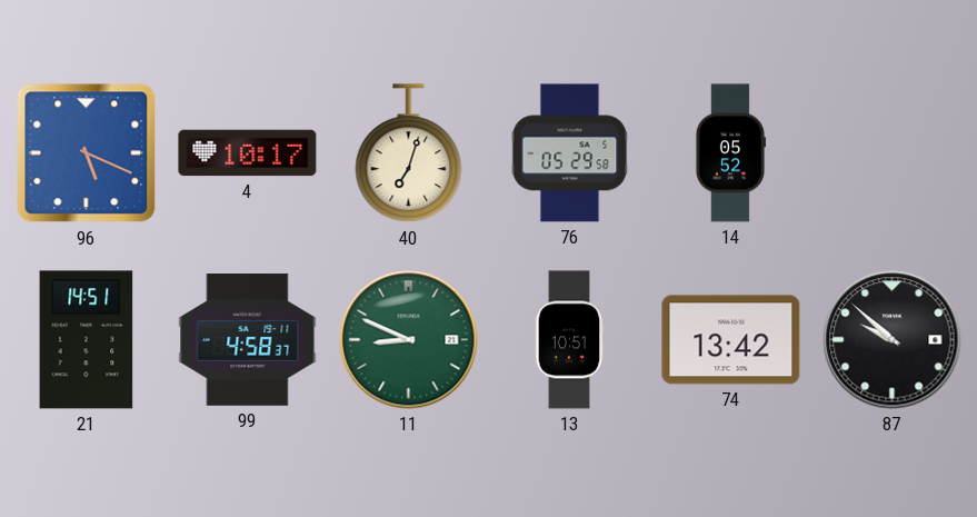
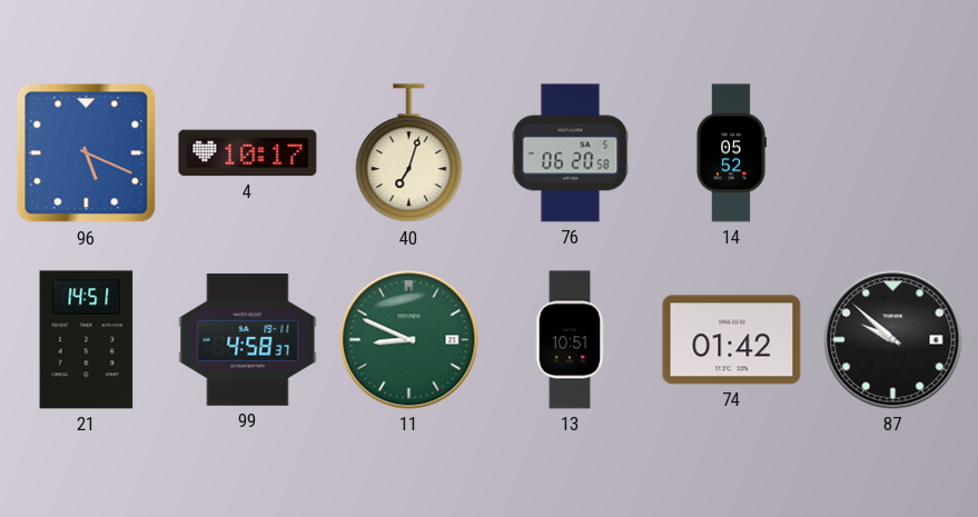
76: 05:29 -> 06:20 (571, 153)
74: 13:42 -> 01:42 (732, 340)
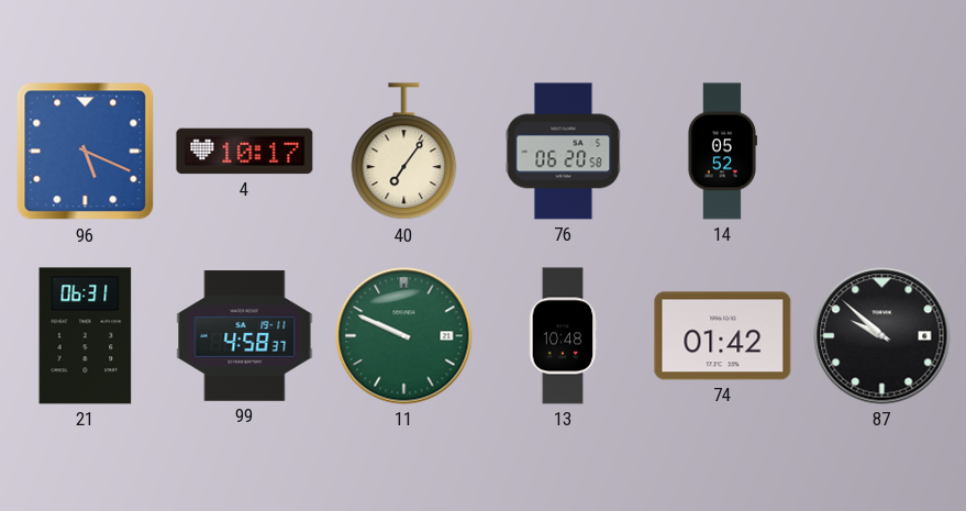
40: 7:03 -> 7:06 (404, 152)
21: 14:51 -> 06:31 (86, 336)
11: 8:49 -> 9:49 (404, 336)
13: 10:51 -> 10:48 (563, 336)
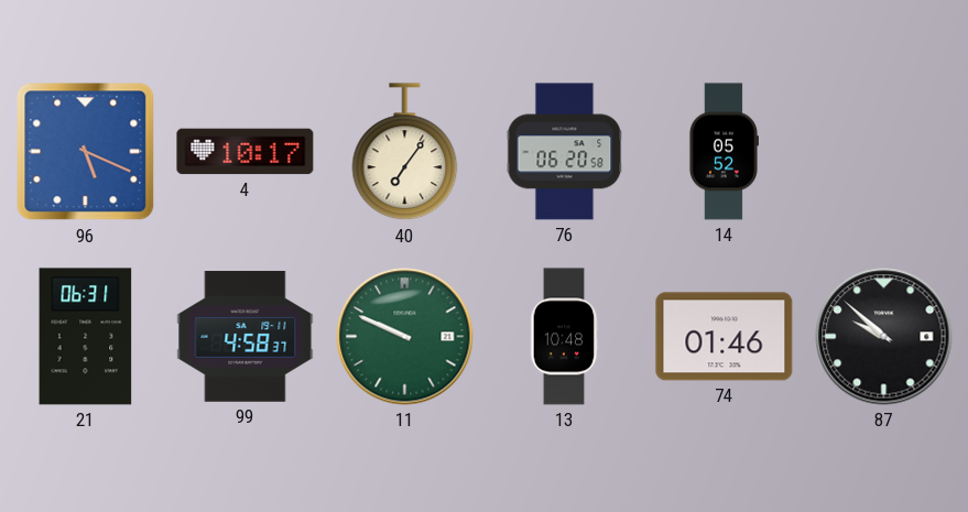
74: 01:42 -> 01:46 (725, 337)
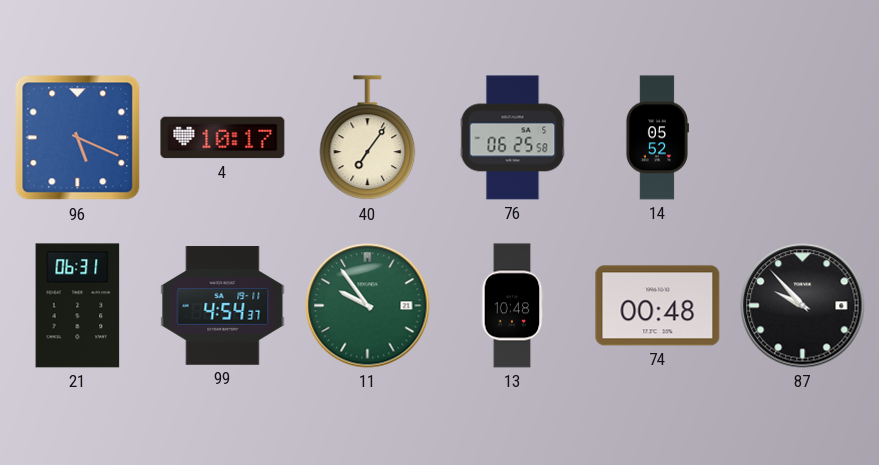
76: 06:20 -> 06:25 (513, 138)
99: 4:58 -> 4:54 (223, 306)
11: 9:49 -> 9:54 (368, 306)
74: 01:46 -> 00:48 (658, 306)
87: 9:52 -> 9:53 (803, 306)
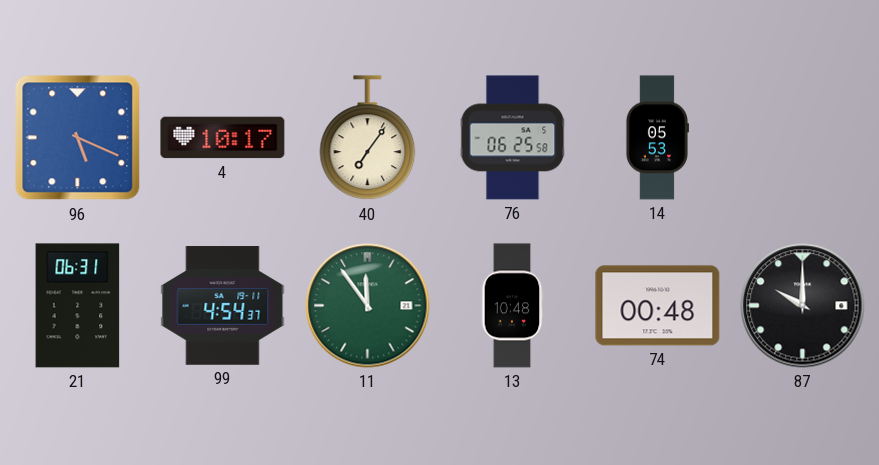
14: 05:52 -> 05:53 (657, 138)
11: 9:54 -> 11:54 (368, 306)
87: 9:53 -> 10:00 (803, 306)
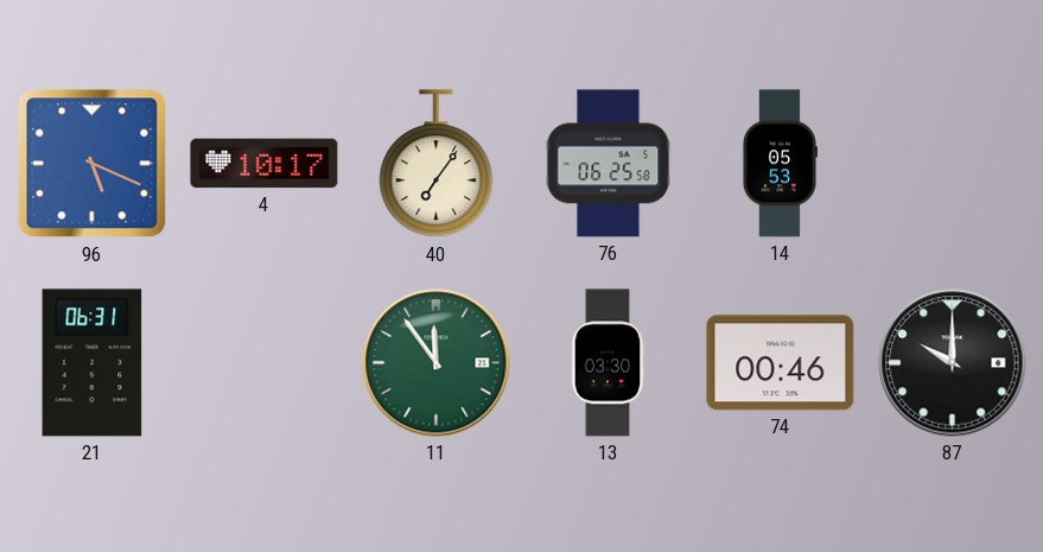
99: 4:54 -> none (223, 306)
13: 10:48 -> 03:30 (608, 363)
74: 00:48 -> 00:46 (781, 363)
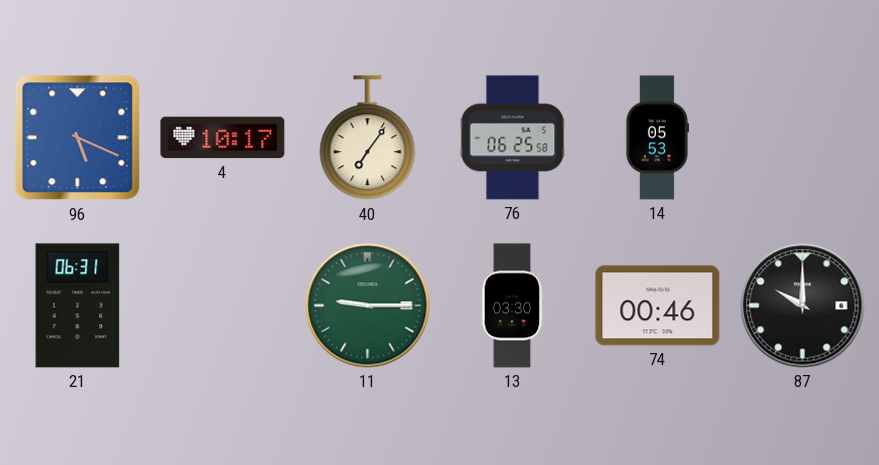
11: 11:54 -> 9:15 (368, 306)
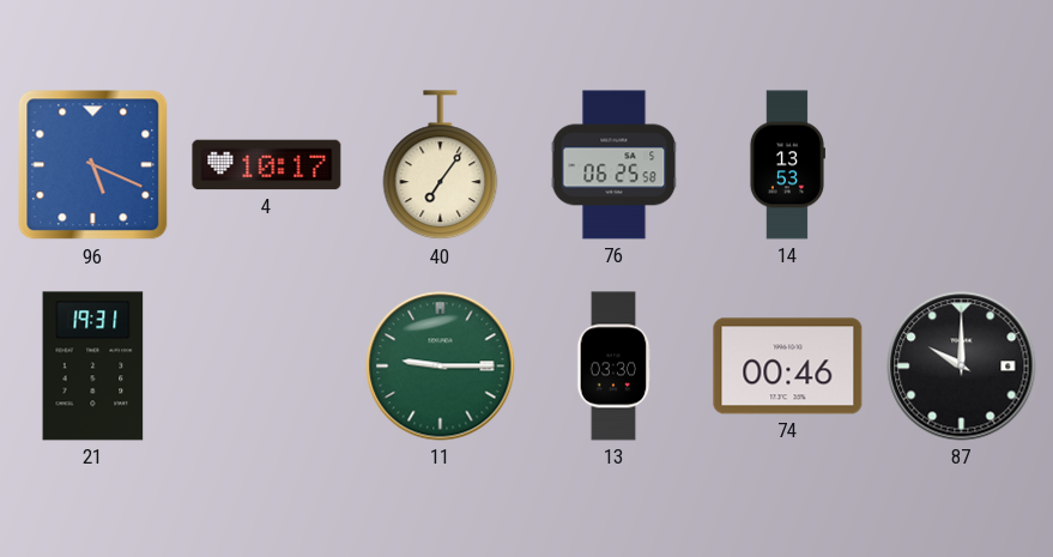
14: 05:53 -> 13:53 (787, 165)
21: 06:31 -> 19:31 (93, 367)
